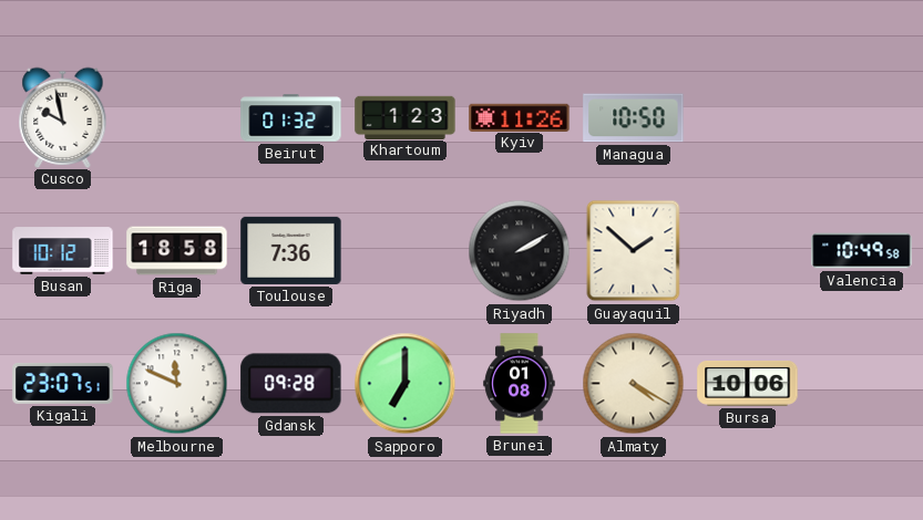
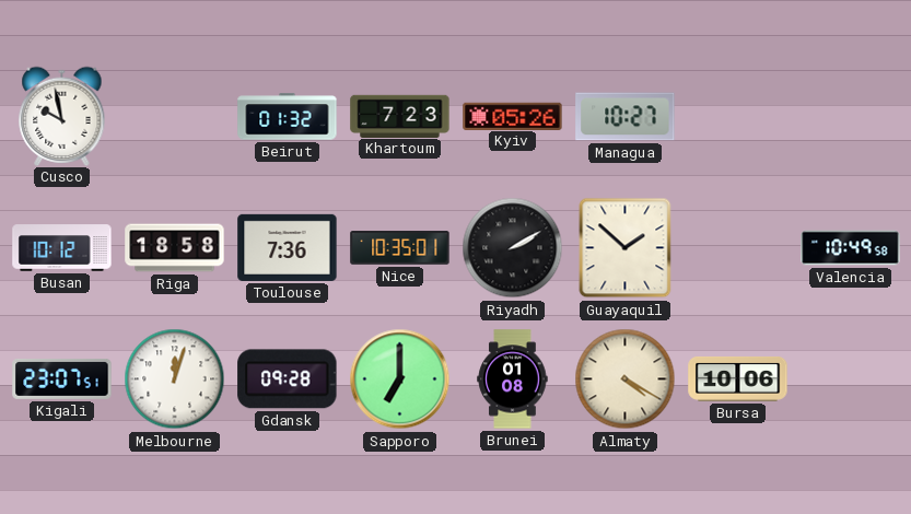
Khartoum: 1:23 -> 7:23 (400, 116)
Kyiv: 11:26 -> 05:26 (513, 116)
Managua: 10:50 -> 10:27 (626, 117)
Nice: none -> 10:35 (400, 248)
Melbourne: 11:49 -> 12:03 (175, 379)
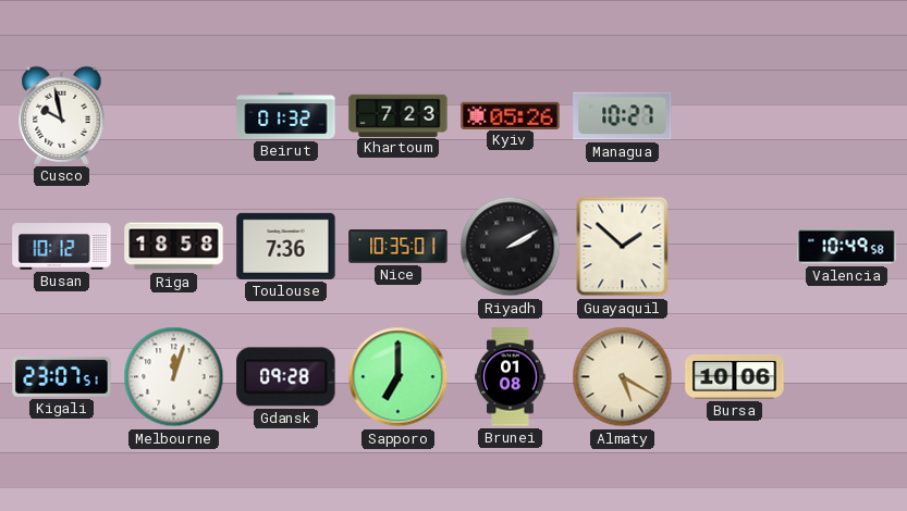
Almaty: 4:20 -> 5:20 (623, 377)
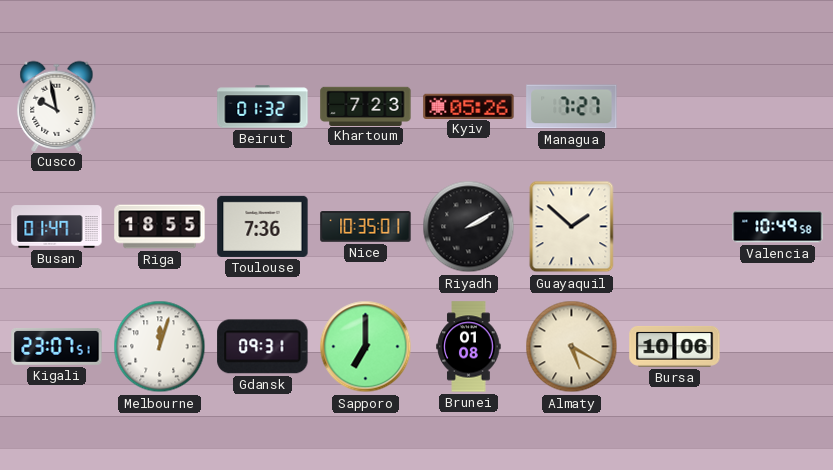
Managua: 10:27 -> 7:27 (572, 107)
Busan: 10:12 -> 01:47 (57, 227)
Riga: 18:58 -> 18:55 (160, 227)
Gdansk: 09:28 -> 09:31 (263, 347)
